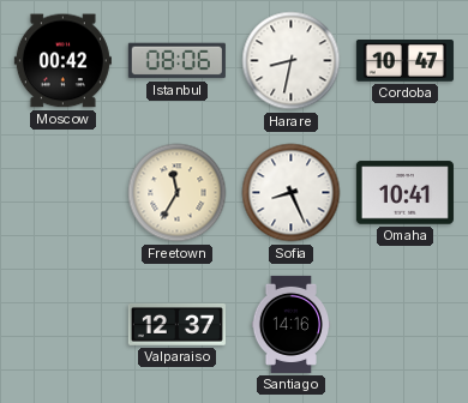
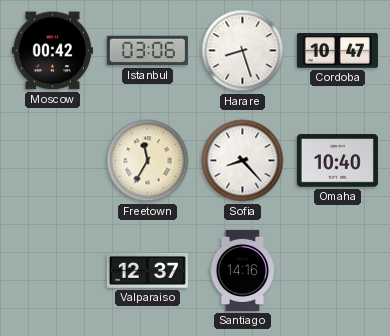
Istanbul: 08:06 -> 03:06 (147, 51)
Harare: 8:32 -> 8:27 (243, 51)
Sofia: 8:26 -> 8:23 (243, 161)
Omaha: 10:41 -> 10:40 (337, 161)
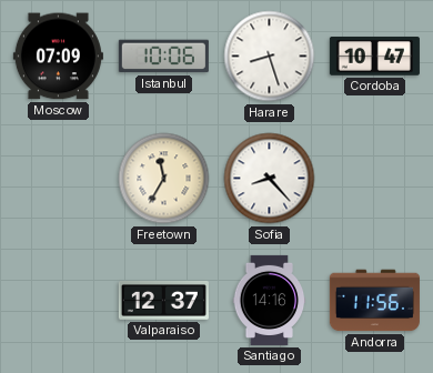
Moscow: 00:42 -> 07:09 (58, 57)
Istanbul: 03:06 -> 10:06 (163, 57)
Omaha: 10:40 -> none (337, 161)
Andorra: none -> 11:56 (374, 301)
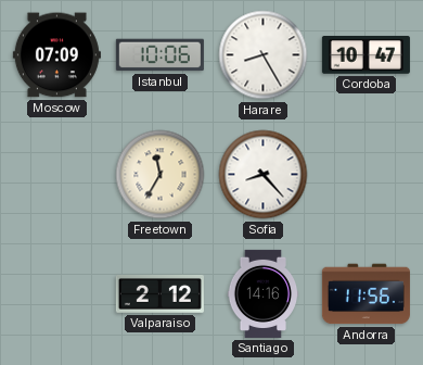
Harare: 8:27 -> 8:25 (264, 55)
Valparaiso: 12:37 -> 2:12 (159, 294)
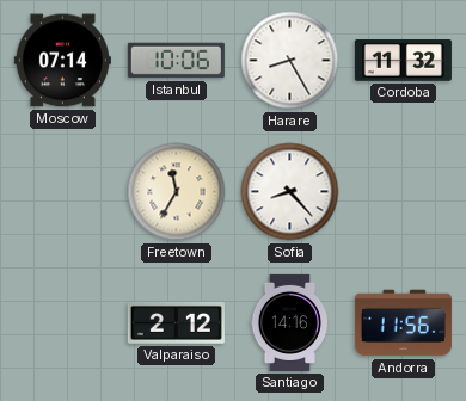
Moscow: 07:09 -> 07:14 (62, 61)
Cordoba: 10:47 -> 11:32 (403, 61)
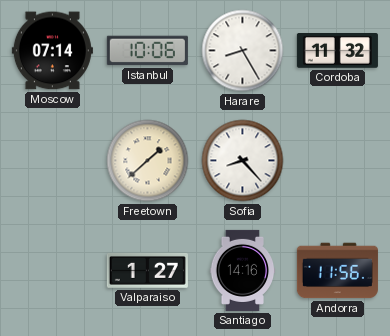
Freetown: 11:35 -> 1:38 (148, 161)
Valparaiso: 2:12 -> 1:27 (147, 271)
